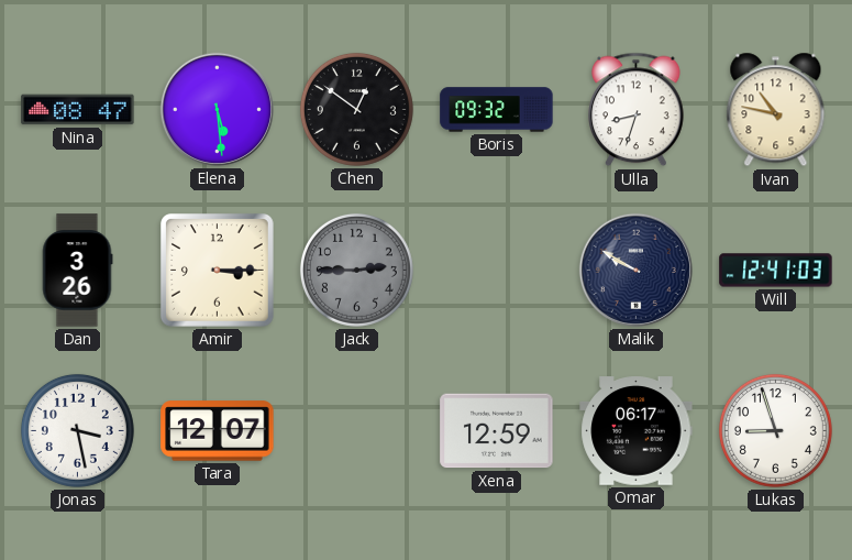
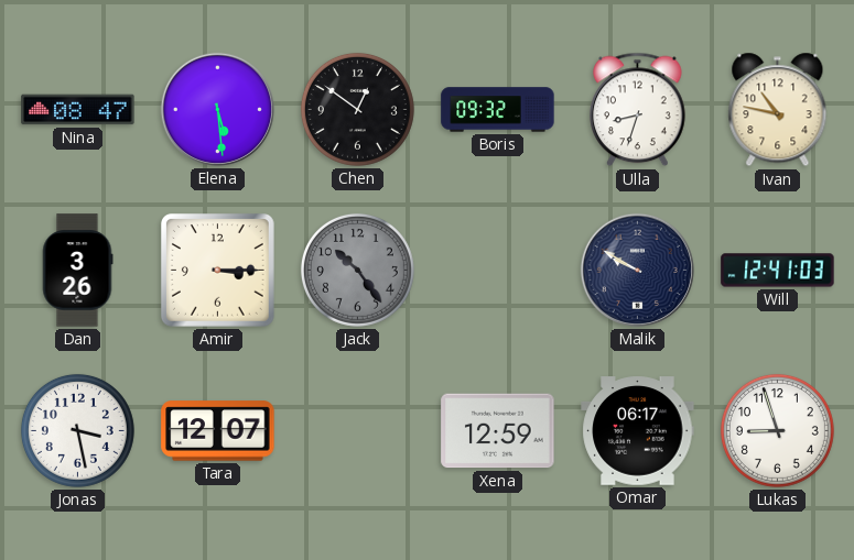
Jack: 2:45 -> 10:24 (357, 270)
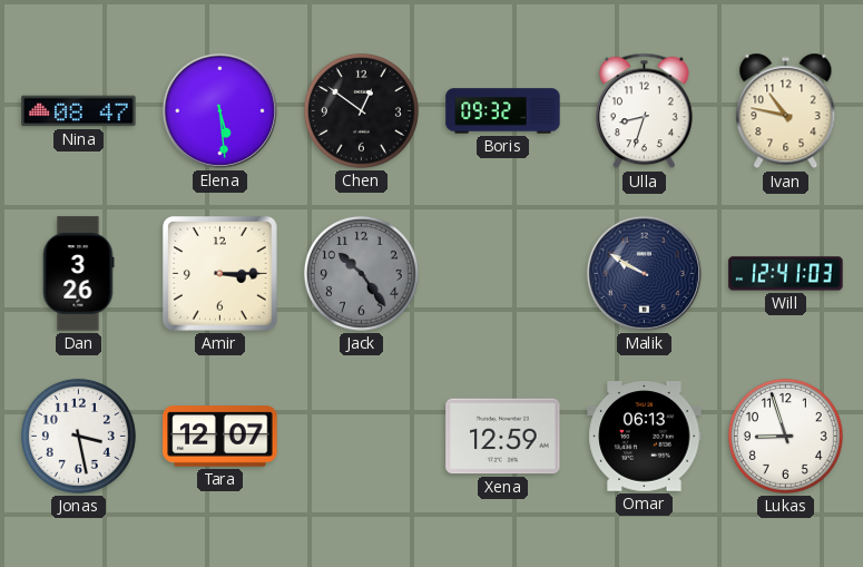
Omar: 06:17 -> 06:13 (645, 437)
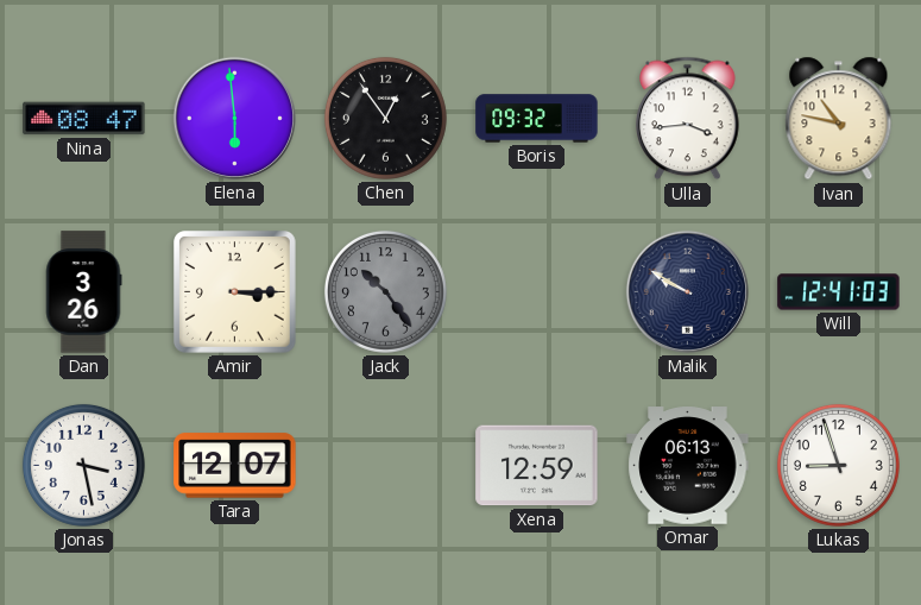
Elena: 5:29 -> 5:59 (234, 118)
Chen: 12:51 -> 12:54 (385, 118)
Ulla: 8:33 -> 3:44 (688, 119)
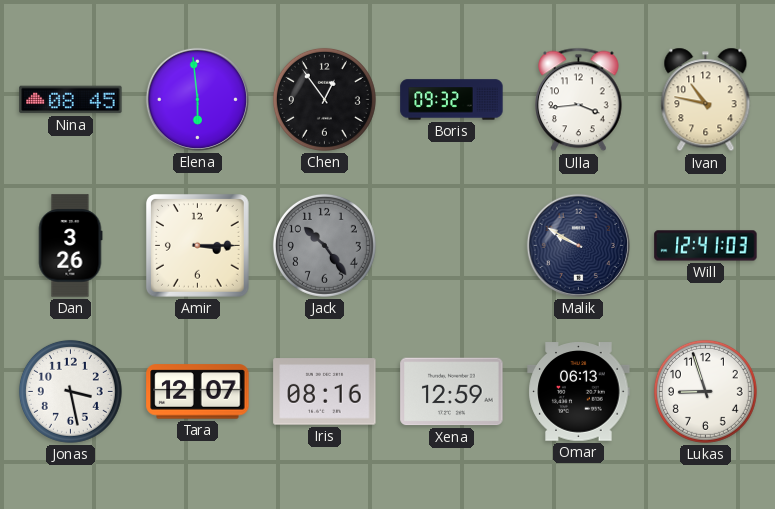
Nina: 08:47 -> 08:45 (71, 100)
Iris: none -> 08:16 (325, 392)
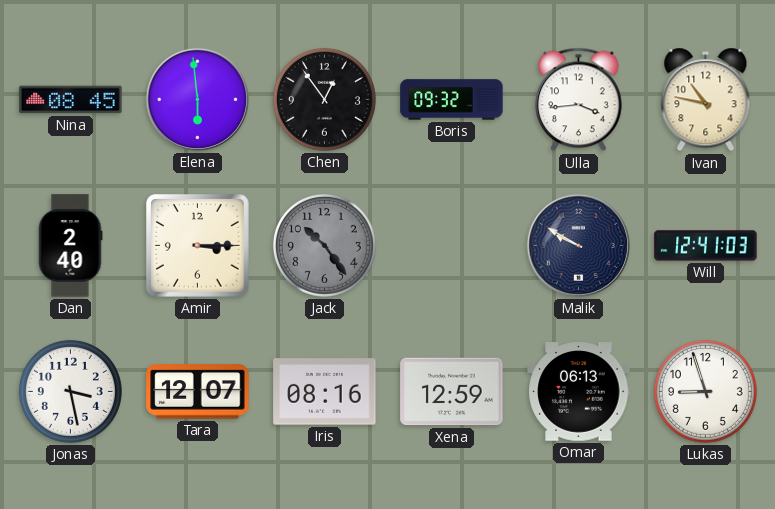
Dan: 3:26 -> 2:40 (70, 246)
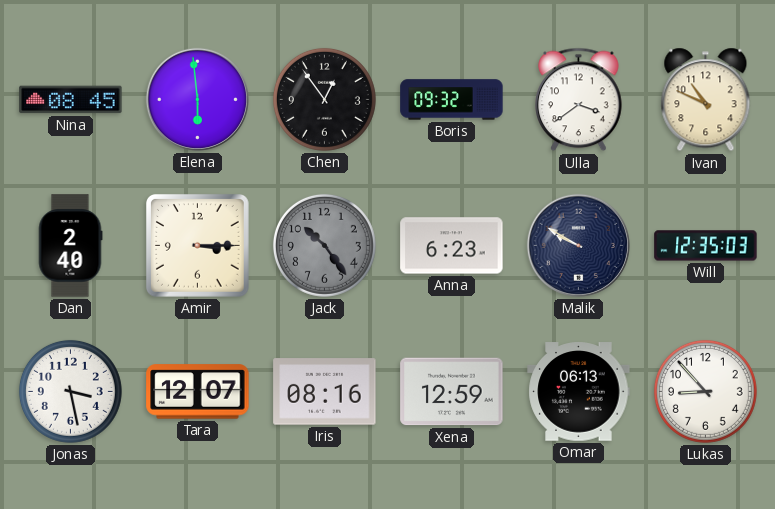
Ulla: 3:44 -> 3:39 (579, 100)
Ivan: 10:47 -> 10:49 (706, 100)
Anna: none -> 6:23 (452, 246)
Will: 12:41 -> 12:35 (706, 246)
Lukas: 8:57 -> 8:53 (705, 391)
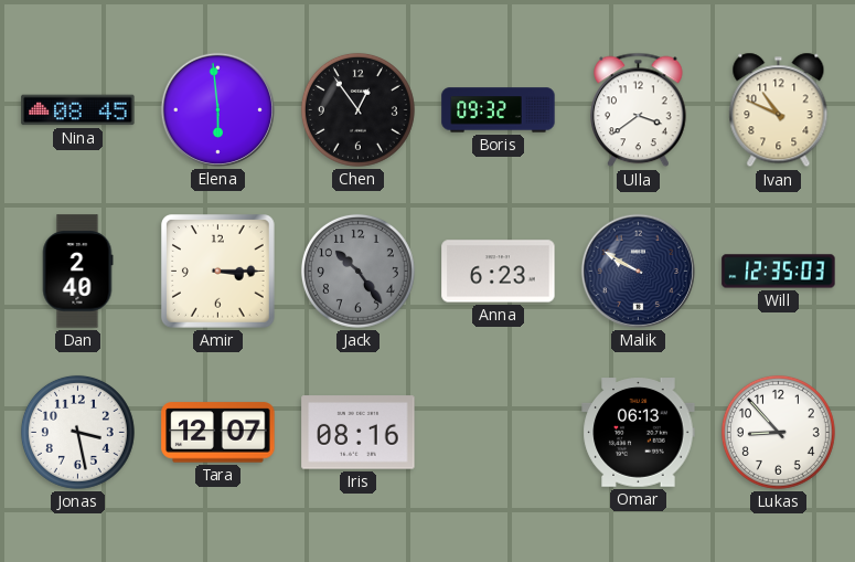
Xena: 12:59 -> none (452, 392)
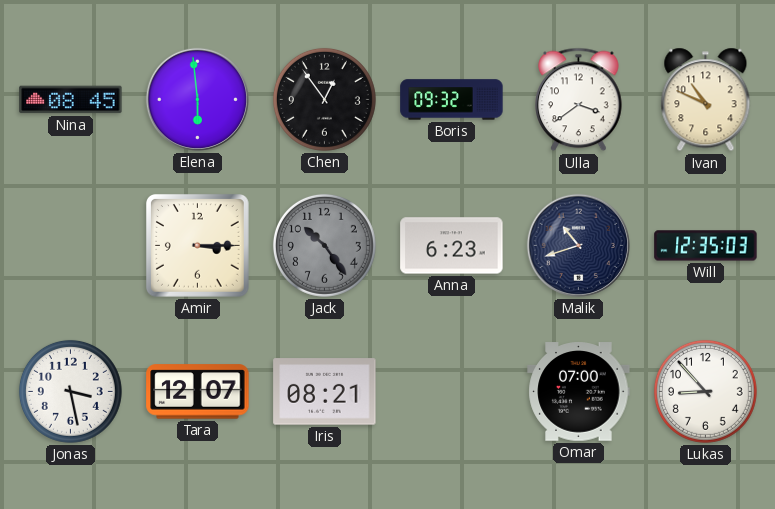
Dan: 2:40 -> none (77, 272)
Malik: 9:50 -> 10:42 (578, 245)
Iris: 08:16 -> 08:21 (325, 392)
Omar: 06:13 -> 07:00 (579, 392)
